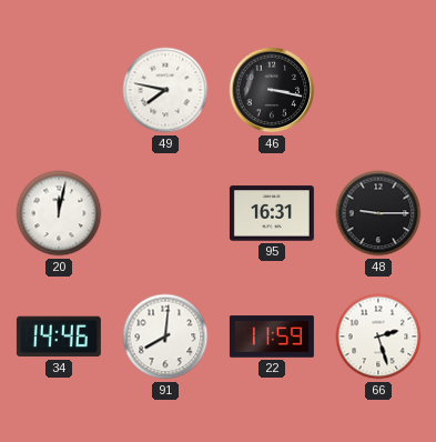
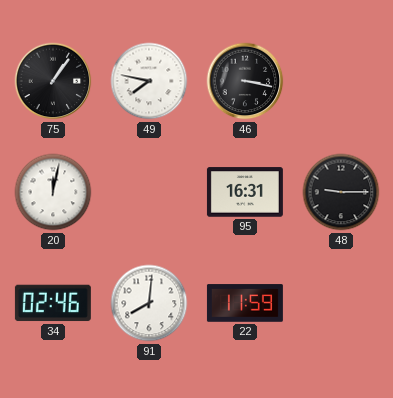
75: none -> 1:06 (53, 81)
34: 14:46 -> 02:46 (53, 303)
66: 2:27 -> none (378, 336)
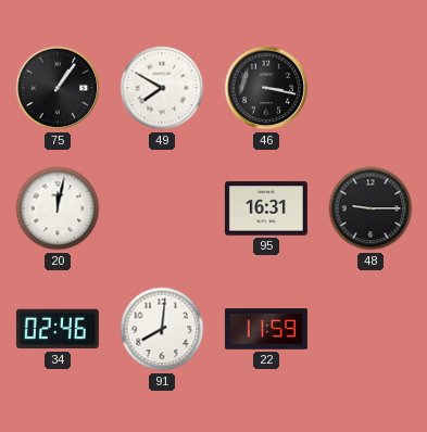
49: 7:47 -> 7:50 (162, 88)
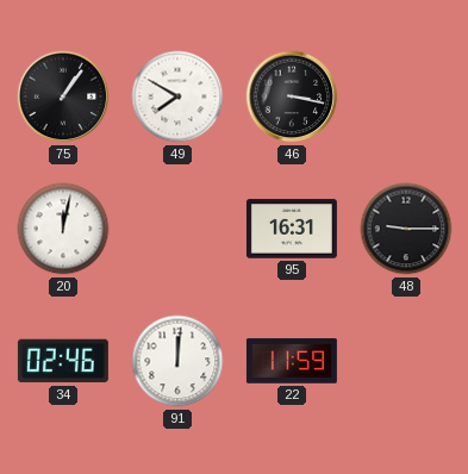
91: 8:01 -> 12:01 (177, 361)
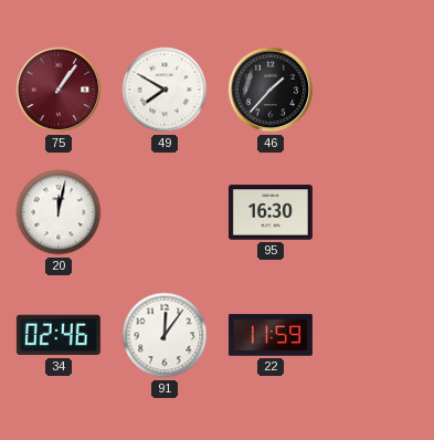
75 dial: black -> burgundy (59, 90)
46: 3:17 -> 1:37 (271, 90)
95: 16:31 -> 16:30 (271, 212)
48: 9:15 -> none (406, 229)
91: 12:01 -> 12:06 (165, 335)
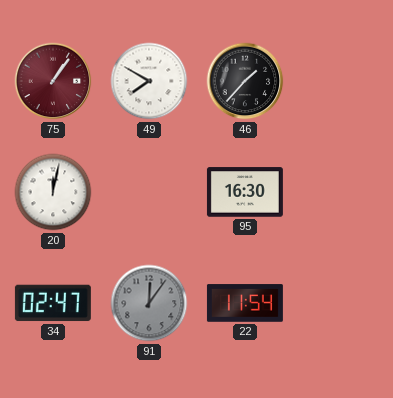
34: 02:46 -> 02:47 (53, 303)
91 dial: white -> grey (149, 303)
22: 11:59 -> 11:54 (245, 303)
